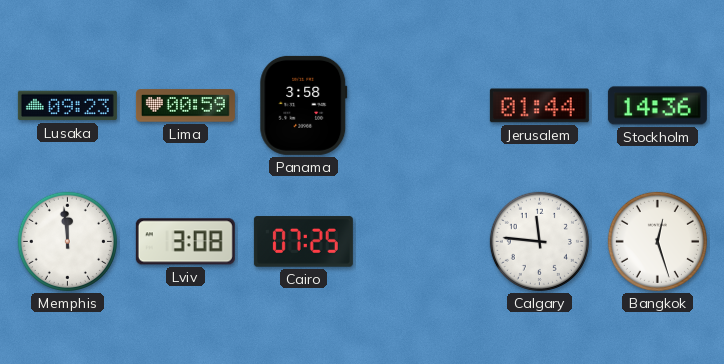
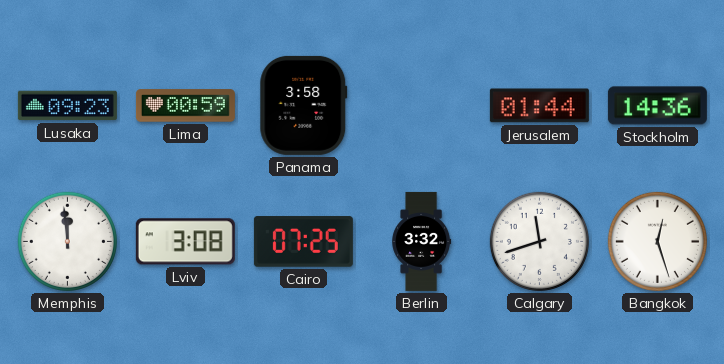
Berlin: none -> 3:32 (422, 241)
Calgary: 11:46 -> 11:42 (539, 241)
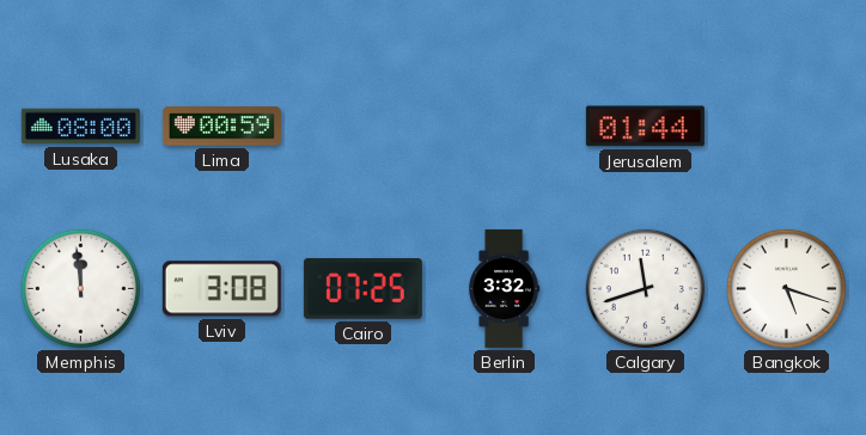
Lusaka: 09:23 -> 08:00 (80, 127)
Panama: 3:58 -> none (304, 105)
Stockholm: 14:36 -> none (657, 106)
Bangkok: 12:27 -> 5:18 (786, 288)
